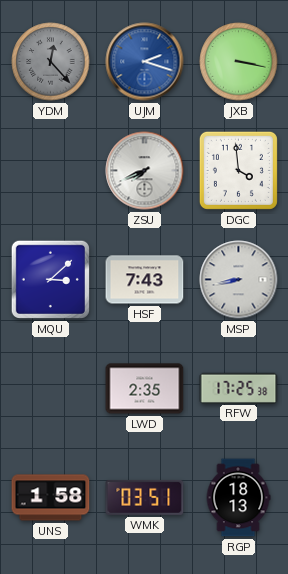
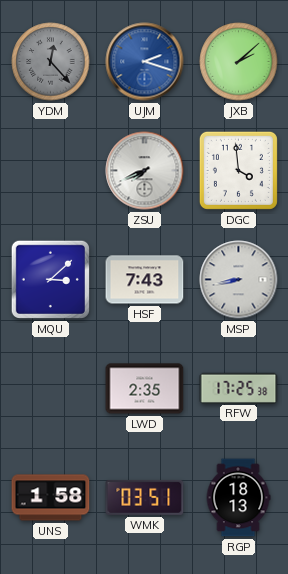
JXB: 3:17 -> 2:08 (239, 62)
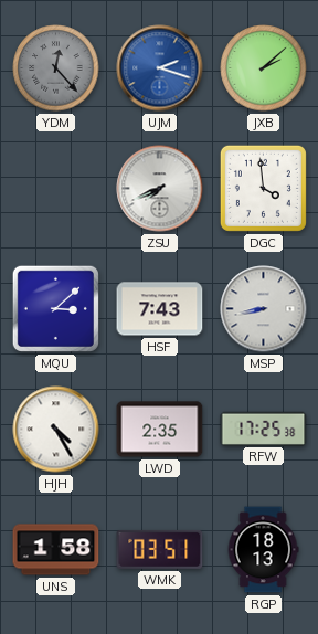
HJH: none -> 4:25 (56, 430)
